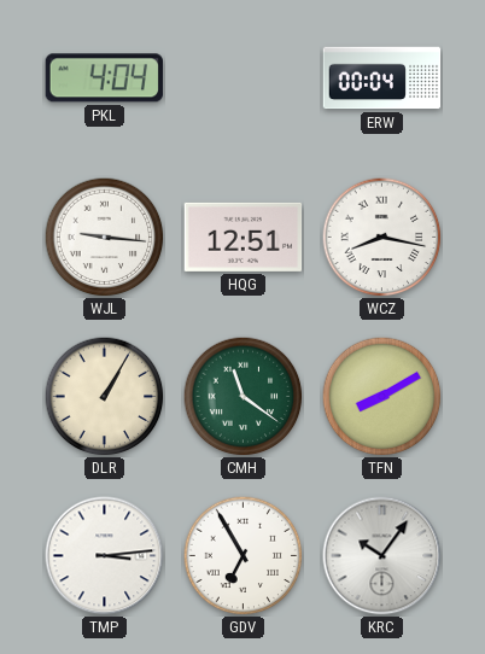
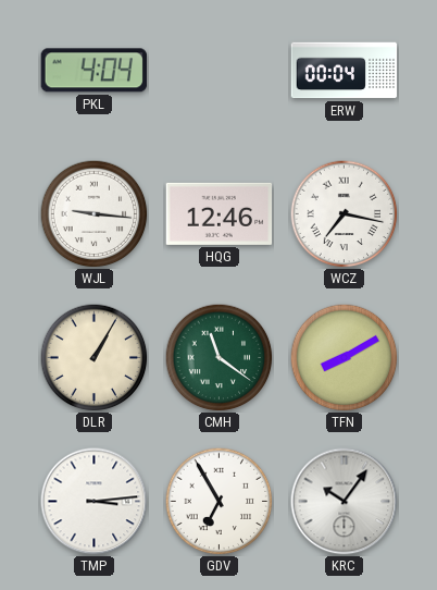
HQG: 12:51 -> 12:46 (220, 213)
WCZ: 8:17 -> 7:17 (345, 214)
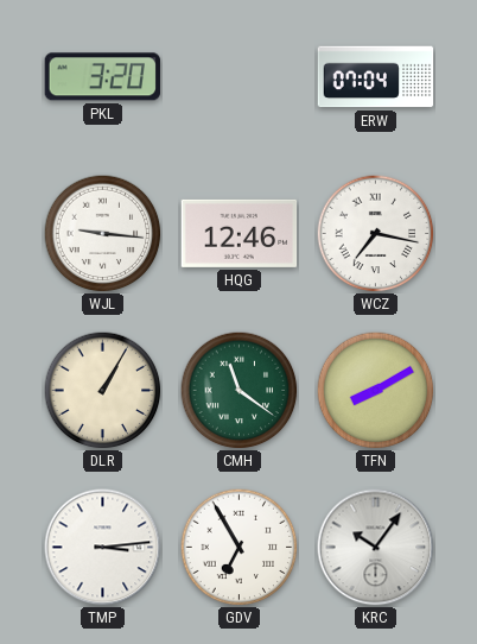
PKL: 4:04 -> 3:20 (102, 77)
ERW: 00:04 -> 07:04 (376, 77)
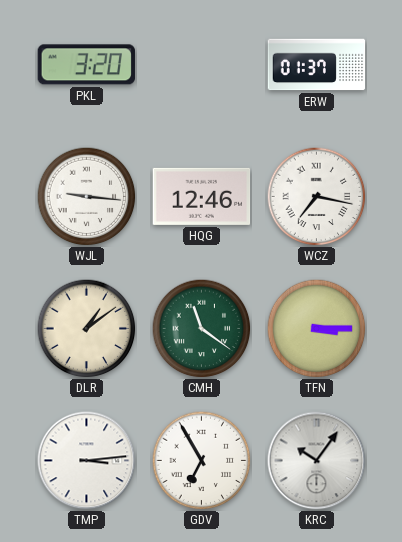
ERW: 07:04 -> 01:37 (317, 65)
DLR: 1:05 -> 1:09 (87, 329)
TFN: 8:10 -> 3:15 (317, 329)
